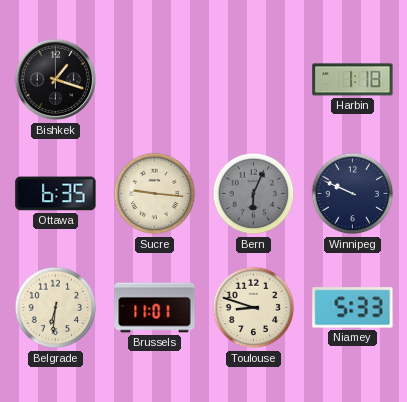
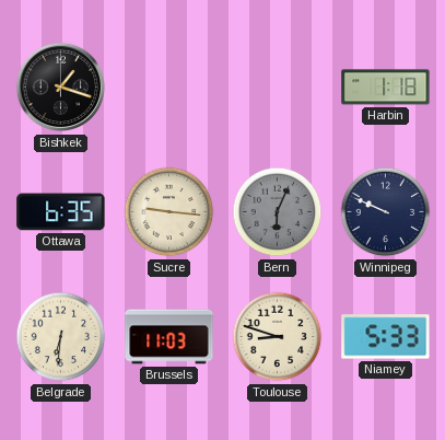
Brussels: 11:01 -> 11:03 (169, 337)
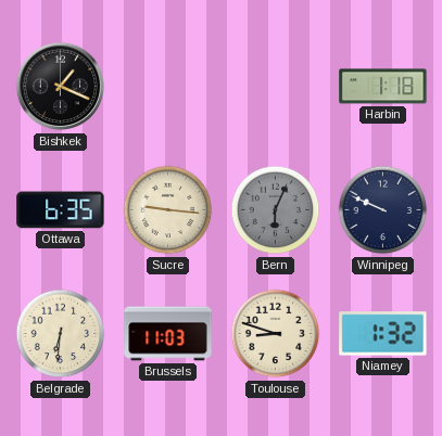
Bishkek: 1:18 -> 1:19 (61, 87)
Niamey: 5:33 -> 1:32 (383, 334)
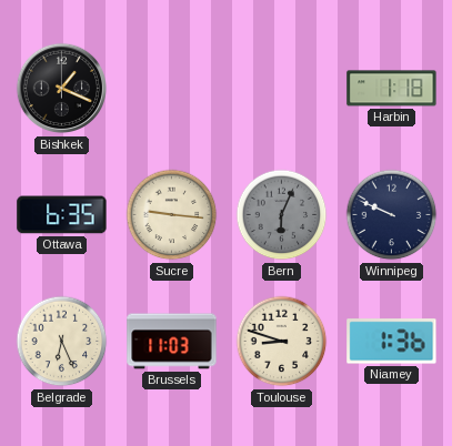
Belgrade: 6:31 -> 6:26 (62, 342)
Niamey: 1:32 -> 1:36 (392, 342)
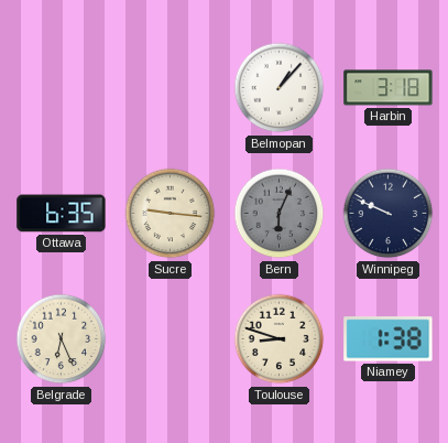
Bishkek: 1:19 -> none (62, 89)
Belmopan: none -> 1:07 (280, 88)
Harbin: 1:18 -> 3:18 (389, 88)
Brussels: 11:03 -> none (172, 342)
Niamey: 1:36 -> 1:38 (389, 339)
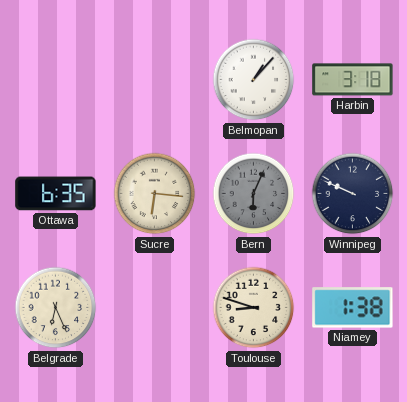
Sucre: 9:16 -> 6:16 (155, 194)
